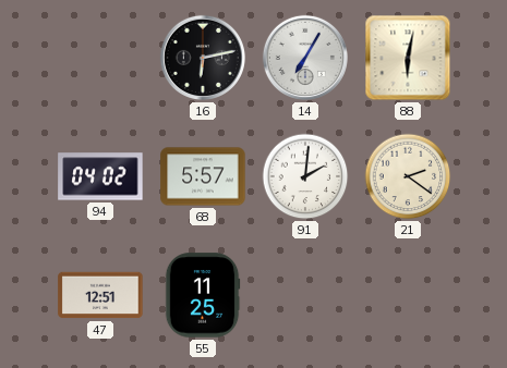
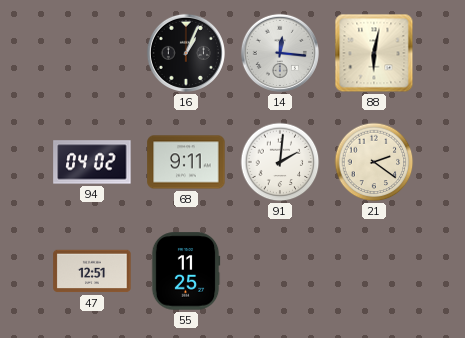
16: 6:13 -> 1:04 (186, 53)
14: 7:05 -> 12:16 (280, 53)
68: 5:57 -> 9:11 (186, 162)
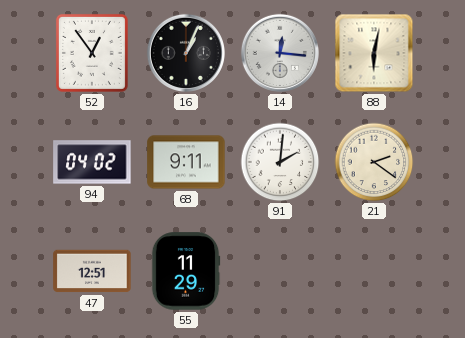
52: none -> 12:54 (92, 53)
55: 11:25 -> 11:29 (186, 271)
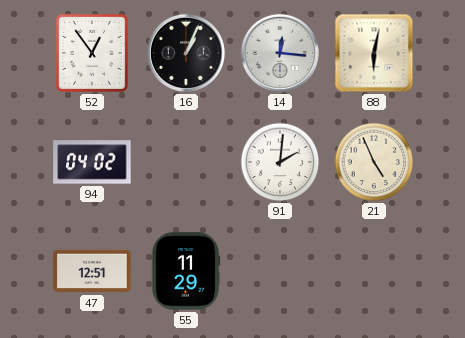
68: 9:11 -> none (186, 162)
21: 2:21 -> 4:56 (374, 162)
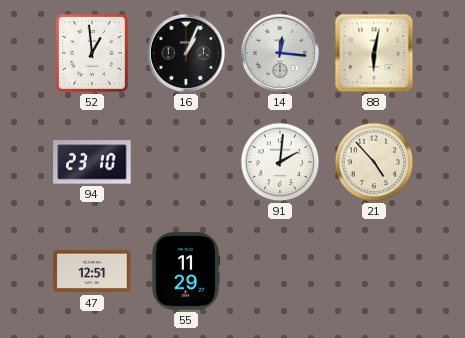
52: 12:54 -> 12:59 (92, 53)
94: 04:02 -> 23:10 (92, 162)
21: 4:56 -> 4:53 (374, 162)
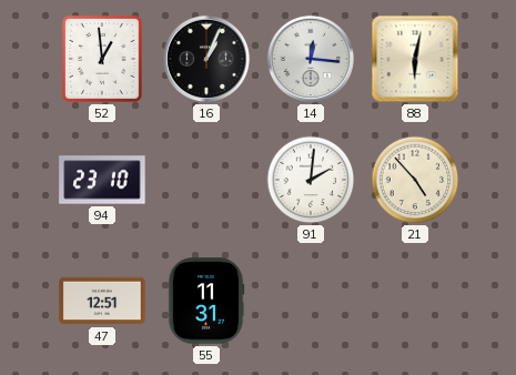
55: 11:29 -> 11:31 (206, 301)
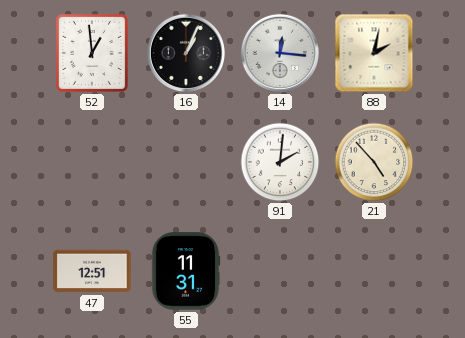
88: 6:02 -> 2:02 (374, 53)
94: 23:10 -> none (102, 180)
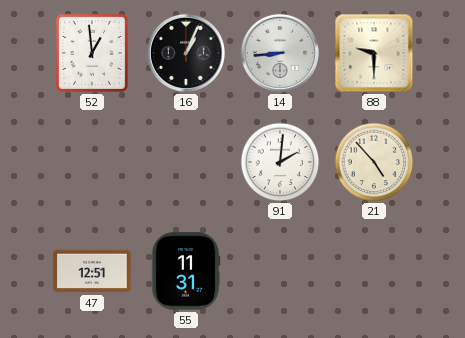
14: 12:16 -> 8:44 (280, 53)
88: 2:02 -> 9:30 (374, 53)
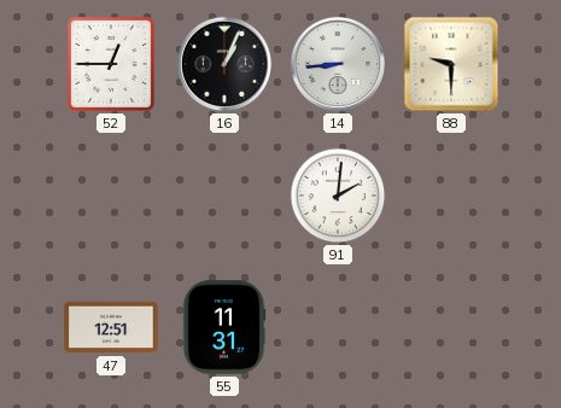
52: 12:59 -> 12:45 (111, 64)
21: 4:53 -> none (374, 162)
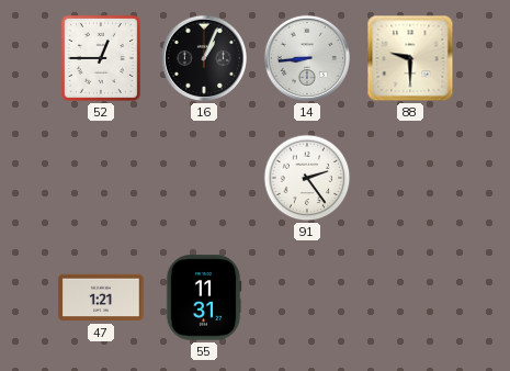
91: 2:01 -> 2:24 (307, 178)
47: 12:51 -> 1:21 (101, 297)
